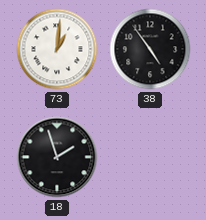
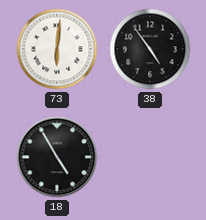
73: 1:01 -> 6:01 (57, 49)
18: 1:57 -> 4:55 (57, 157)
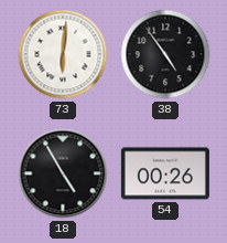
54: none -> 00:26 (165, 173)
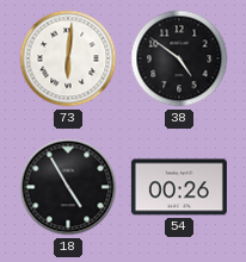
38: 4:54 -> 4:51 (179, 58)
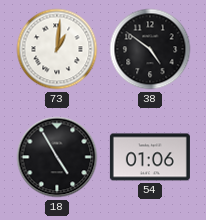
73: 6:01 -> 1:01 (57, 49)
54: 00:26 -> 01:06 (150, 157)
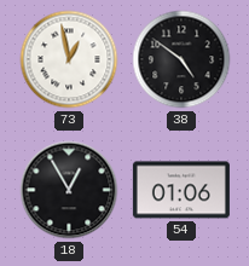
73: 1:01 -> 12:58 (69, 59)
18: 4:55 -> 12:55 (69, 190)
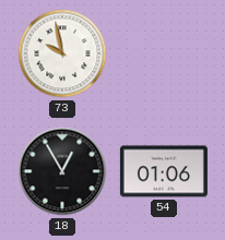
73: 12:58 -> 9:58 (62, 53)
38: 4:51 -> none (181, 59)
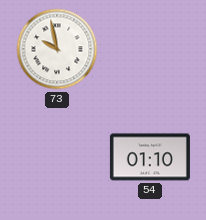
18: 12:55 -> none (62, 171)
54: 01:06 -> 01:10 (150, 157)
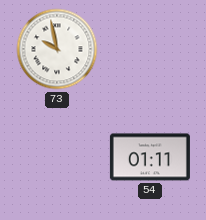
54: 01:10 -> 01:11 (150, 157)
